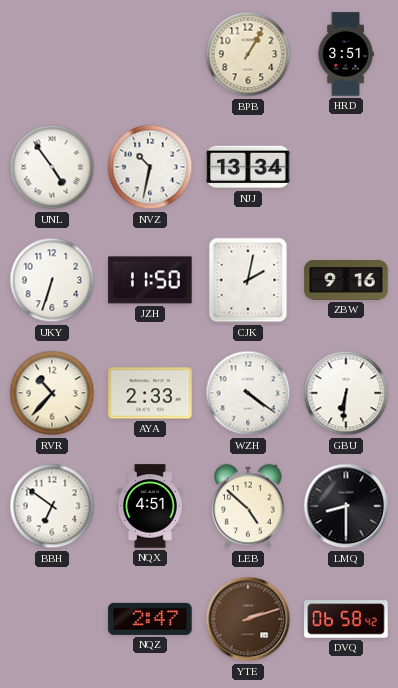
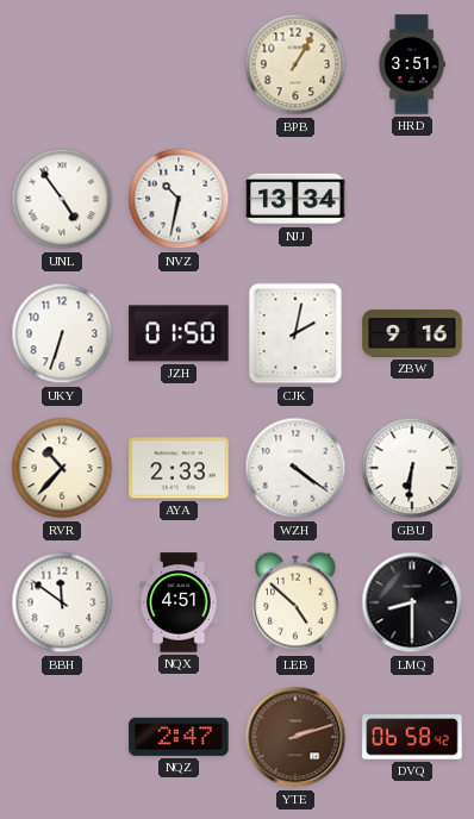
JZH: 11:50 -> 01:50 (179, 333)
BBH: 6:51 -> 11:51 (62, 602)
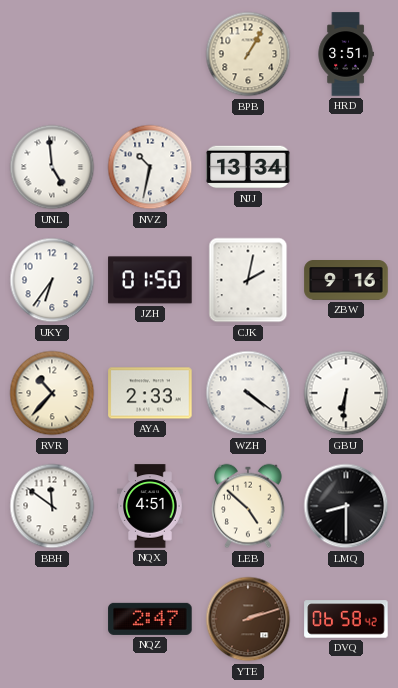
UNL: 4:54 -> 4:59 (52, 167)
UKY: 6:33 -> 6:36 (52, 280)
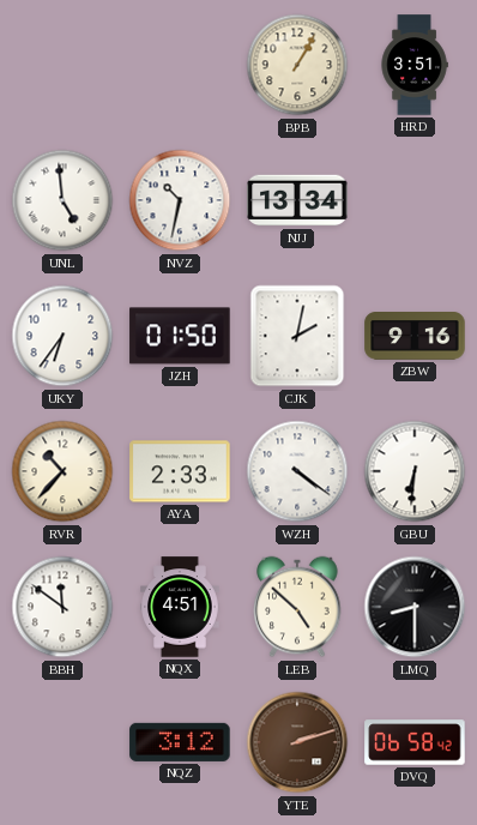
NQZ: 2:47 -> 3:12 (180, 742)
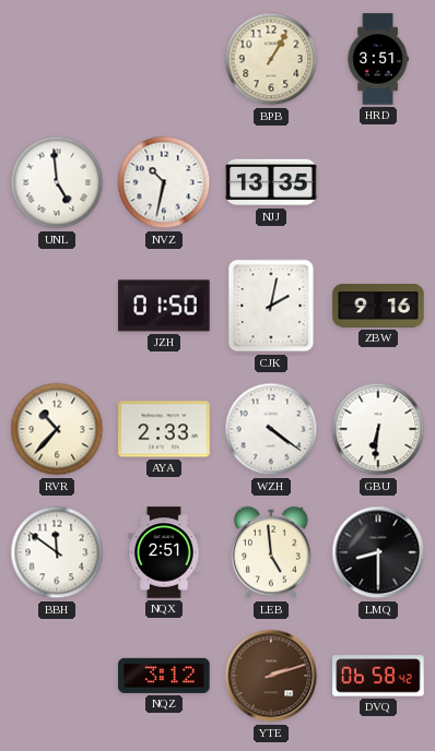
NJJ: 13:34 -> 13:35 (271, 182)
UKY: 6:36 -> none (62, 336)
NQX: 4:51 -> 2:51 (164, 552)
LEB: 4:52 -> 4:59 (271, 552)
